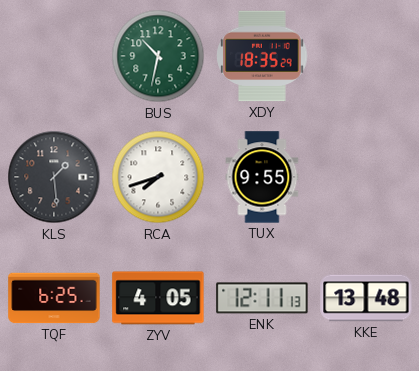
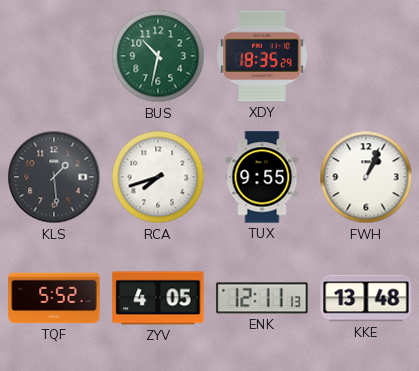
FWH: none -> 1:04 (366, 177)
TQF: 6:25 -> 5:52 (54, 298)
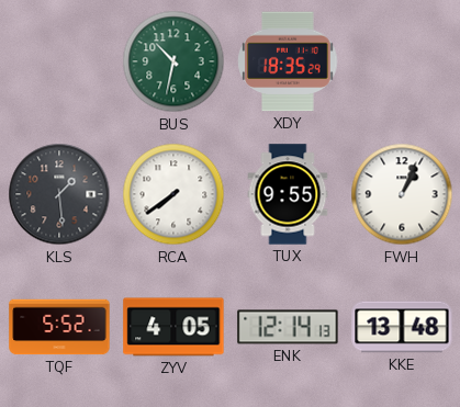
RCA: 7:42 -> 7:39 (173, 194)
ENK: 12:11 -> 12:14 (288, 327)
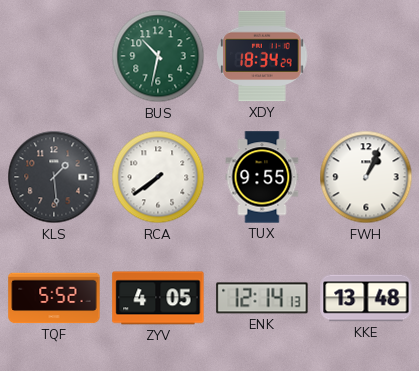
XDY: 18:35 -> 18:34 (262, 56)
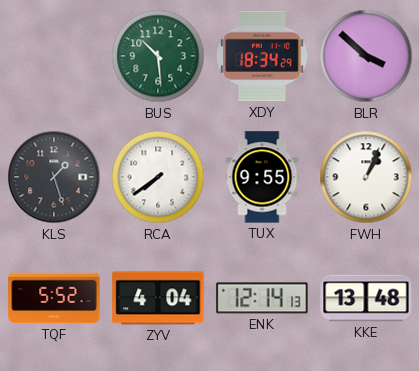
BUS: 10:32 -> 10:29 (158, 56)
BLR: none -> 3:52 (366, 56)
KLS: 1:29 -> 1:27 (54, 177)
ZYV: 4:05 -> 4:04 (158, 298)
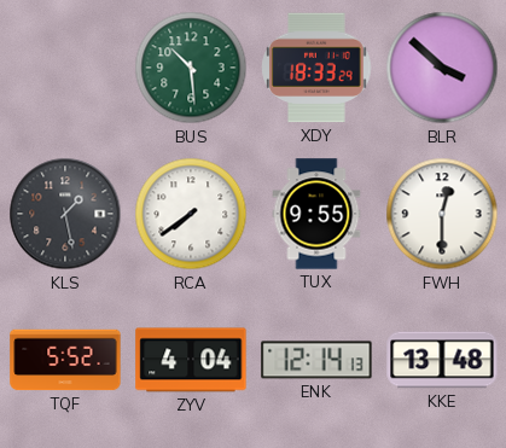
XDY: 18:34 -> 18:33 (316, 68)
KLS: 1:27 -> 1:28 (65, 214)
FWH: 1:04 -> 12:30 (442, 214)
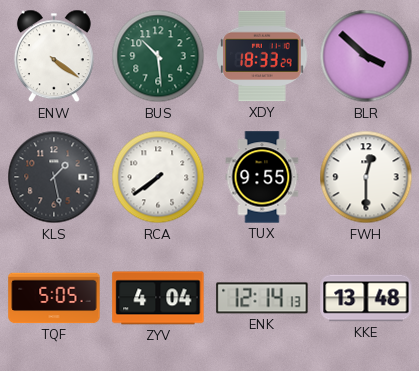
ENW: none -> 4:21 (54, 56)
TQF: 5:52 -> 5:05 (54, 298)
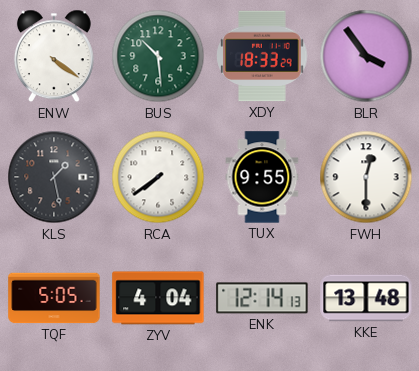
BLR: 3:52 -> 3:54 (366, 56)
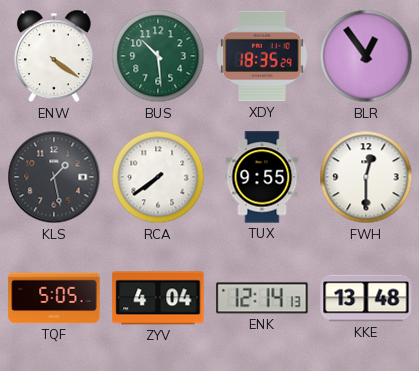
XDY: 18:33 -> 18:35 (262, 56)
BLR: 3:54 -> 12:54 (366, 56)
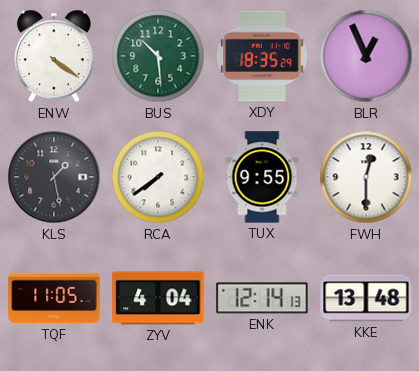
BLR: 12:54 -> 12:56 (366, 56)
TQF: 5:05 -> 11:05 (54, 298)
